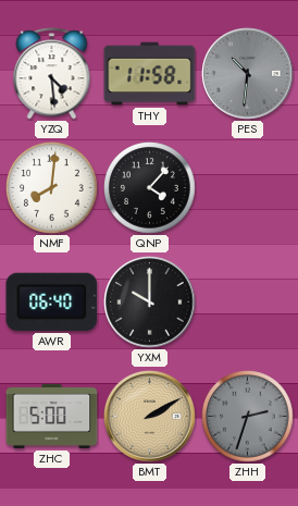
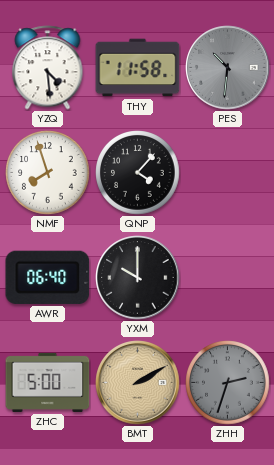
NMF: 8:01 -> 7:57 (48, 173)
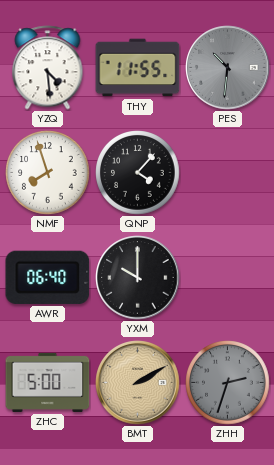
THY: 11:58 -> 11:55 (138, 68)
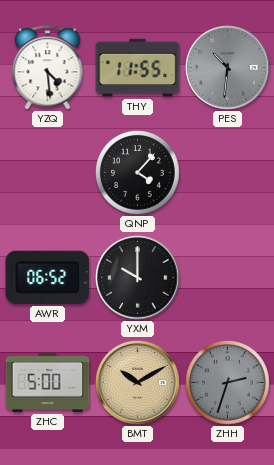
NMF: 7:57 -> none (48, 173)
AWR: 06:40 -> 06:52 (48, 277)
BMT: 2:10 -> 10:10 (138, 383)
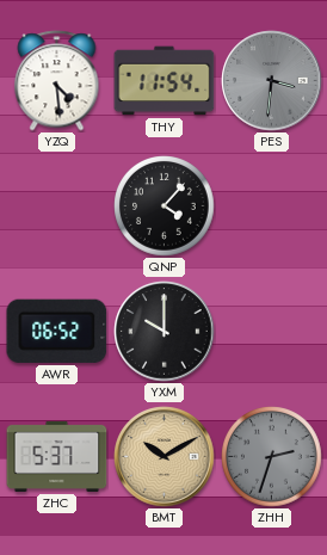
THY: 11:55 -> 11:54 (165, 81)
PES: 10:31 -> 3:31 (272, 81)
ZHC: 5:00 -> 5:37 (57, 456)
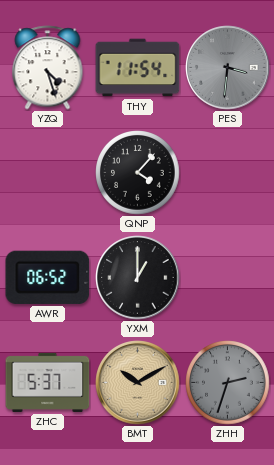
YZQ: 4:29 -> 4:27 (48, 68)
YXM: 10:00 -> 1:00 (138, 278)
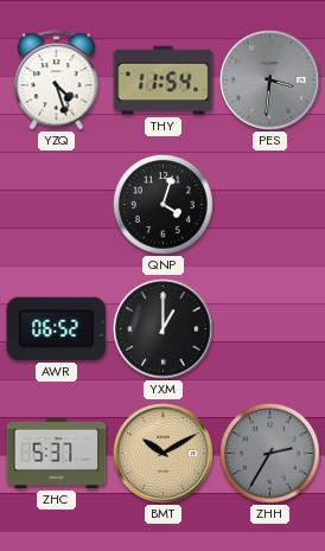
QNP: 4:07 -> 4:03 (164, 205)
ZHH: 2:33 -> 2:35 (270, 454)
